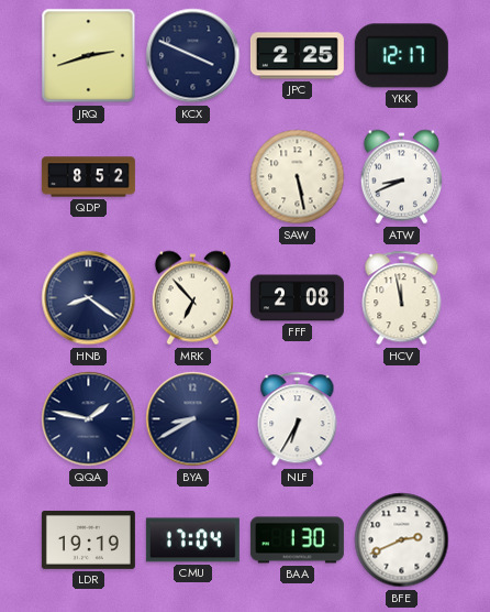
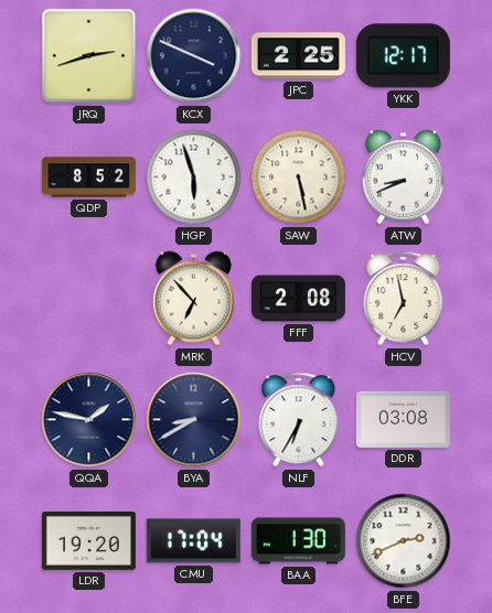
HGP: none -> 5:57 (194, 178)
HNB: 8:21 -> none (89, 298)
HCV: 11:58 -> 6:58 (404, 299)
DDR: none -> 03:08 (403, 419)
LDR: 19:19 -> 19:20 (88, 540)
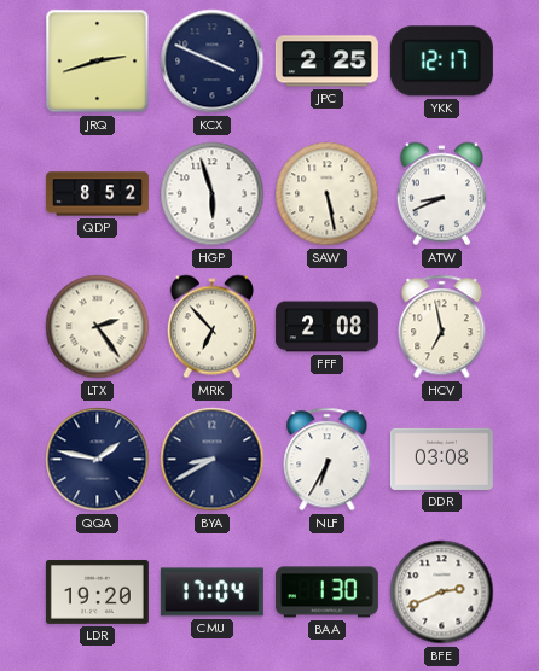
LTX: none -> 2:24 (98, 327)
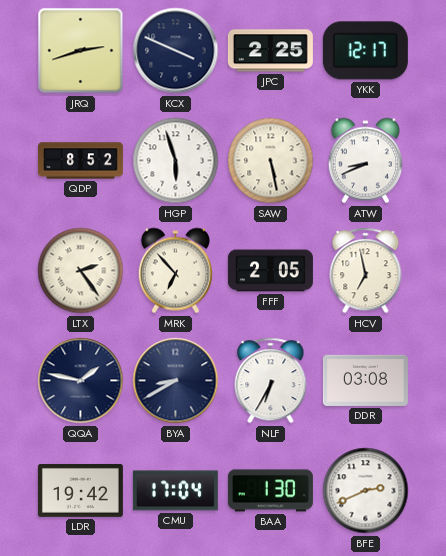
FFF: 2:08 -> 2:05 (270, 271)
LDR: 19:20 -> 19:42 (80, 490)
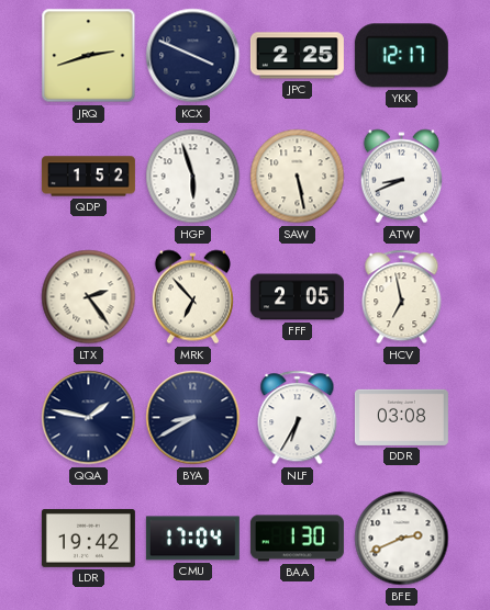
QDP: 8:52 -> 1:52 (88, 177)
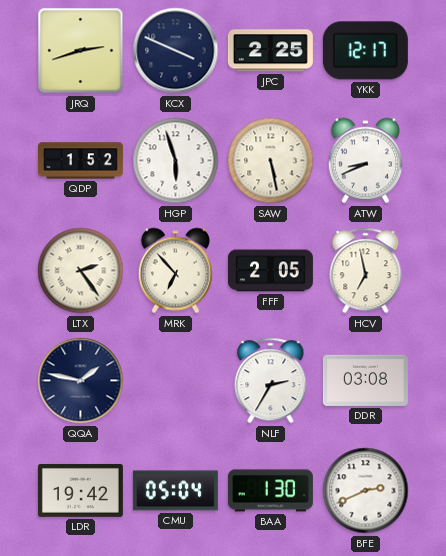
BYA: 8:40 -> none (193, 418)
NLF: 6:35 -> 2:35 (271, 381)
CMU: 17:04 -> 05:04 (175, 491)
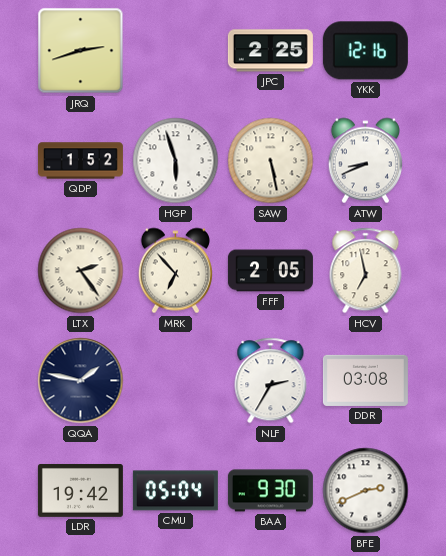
KCX: 3:49 -> none (176, 51)
YKK: 12:17 -> 12:16 (365, 51)
BAA: 1:30 -> 9:30 (270, 491)
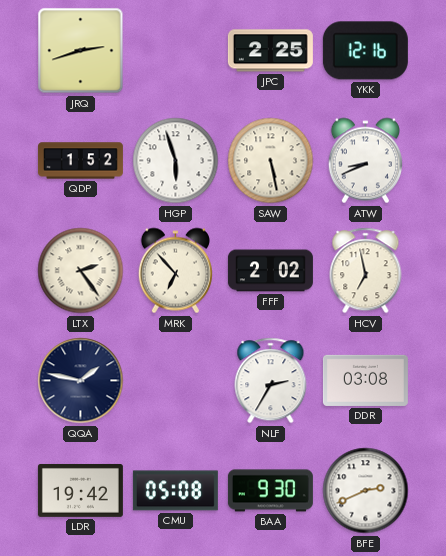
FFF: 2:05 -> 2:02 (270, 271)
CMU: 05:04 -> 05:08 (175, 491)
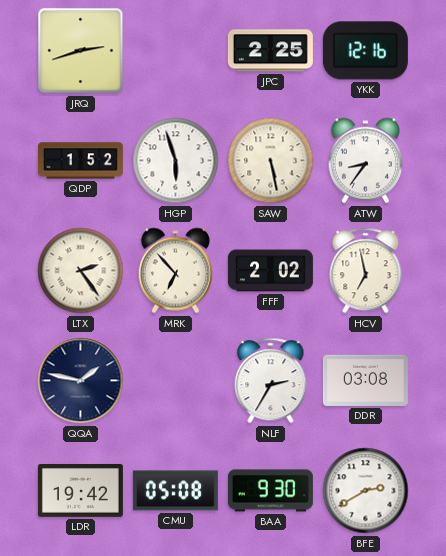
ATW: 8:41 -> 8:36 (365, 161)
BFE: 2:41 -> 2:40 (366, 491)
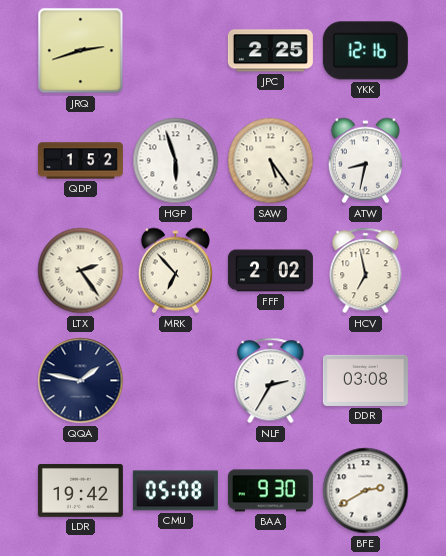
SAW: 5:28 -> 5:24 (271, 161)
ATW: 8:36 -> 8:32 (365, 161)
